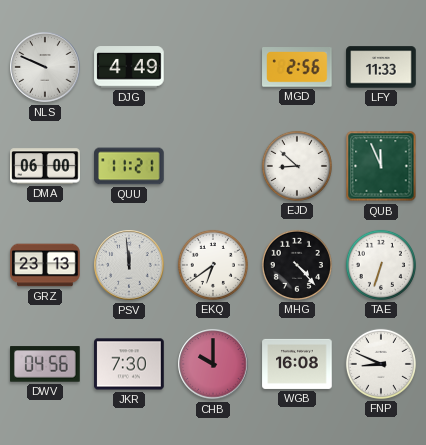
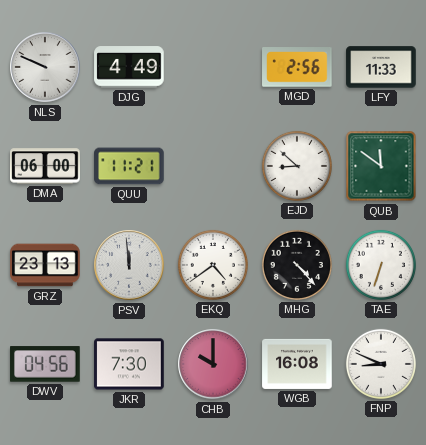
QUB: 11:56 -> 11:51 (381, 166)
EKQ: 6:39 -> 4:39 (213, 265)
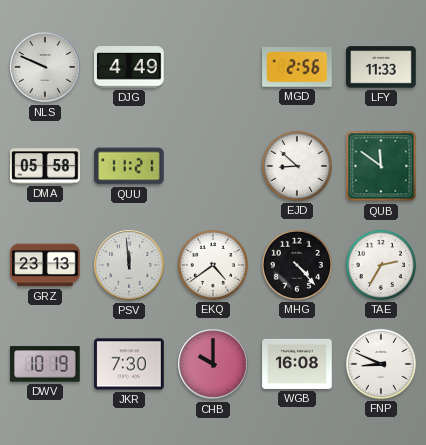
DMA: 06:00 -> 05:58 (45, 166)
TAE: 6:33 -> 2:35 (381, 265)
DWV: 04:56 -> 10:19 (45, 364)
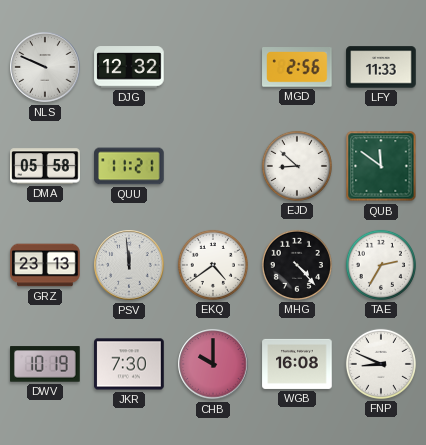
DJG: 4:49 -> 12:32 (129, 67)
